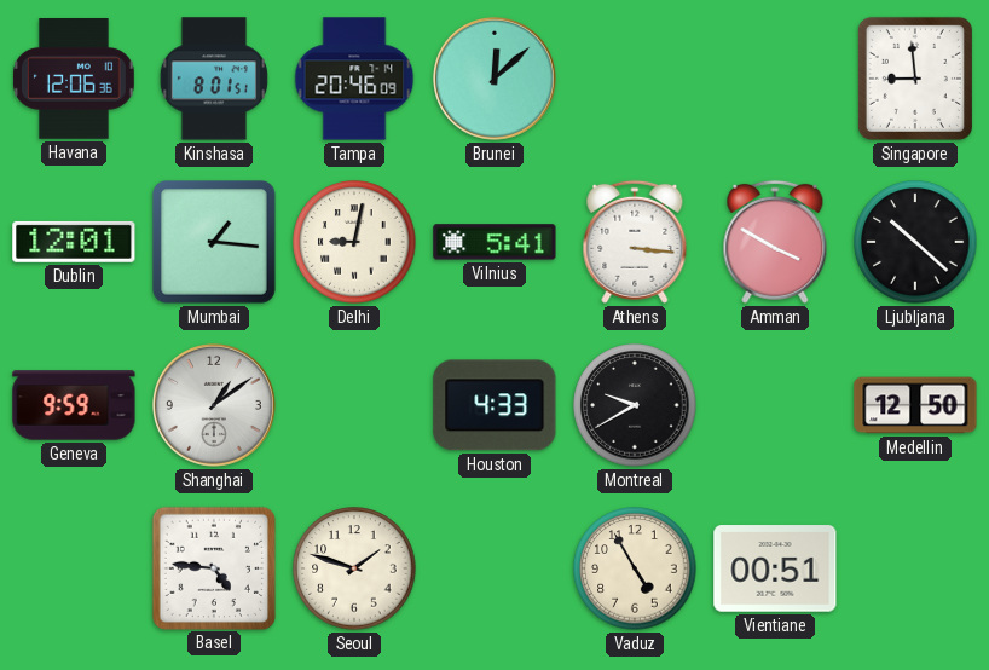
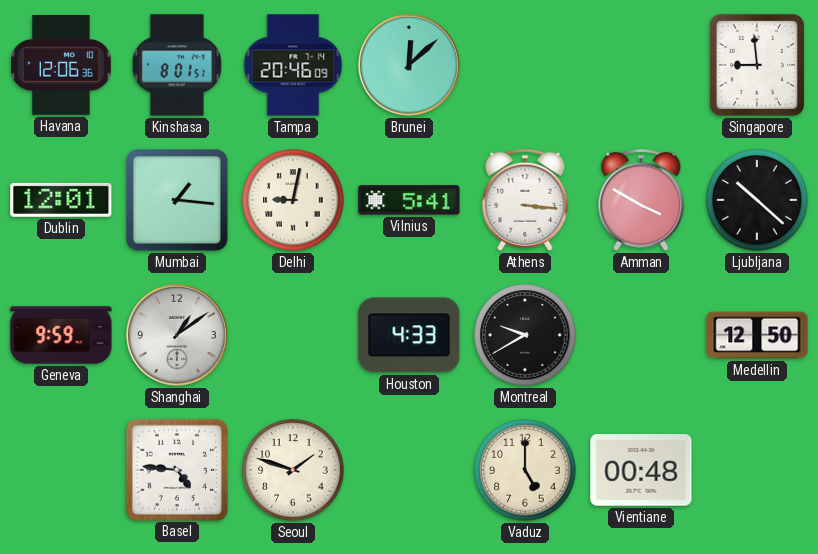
Vaduz: 4:55 -> 5:00 (525, 470)
Vientiane: 00:51 -> 00:48 (641, 470)
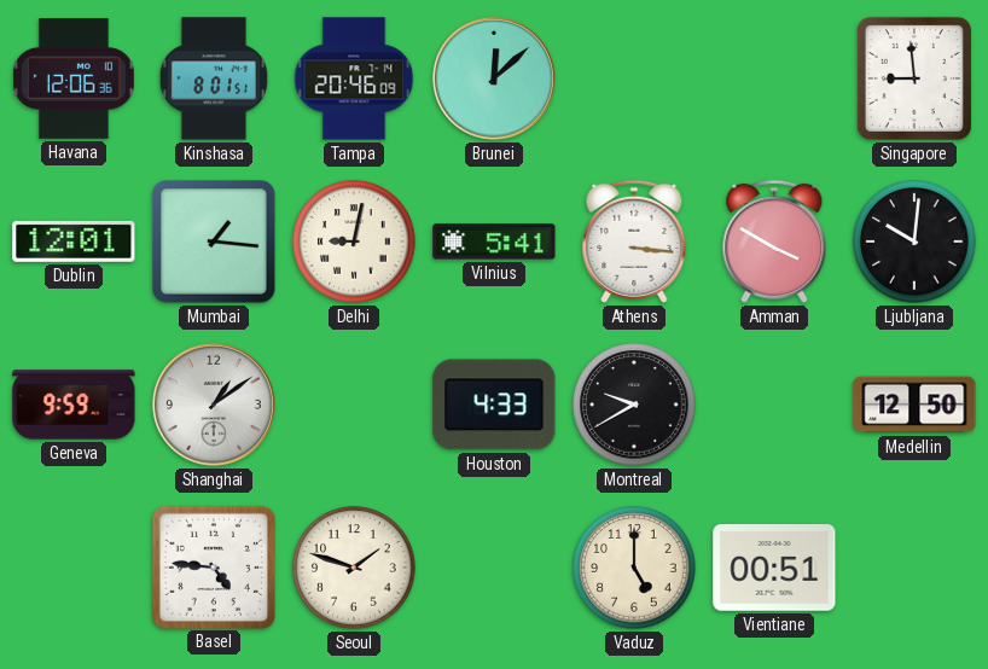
Ljubljana: 10:22 -> 10:01 (914, 242)
Vientiane: 00:48 -> 00:51 (774, 568)
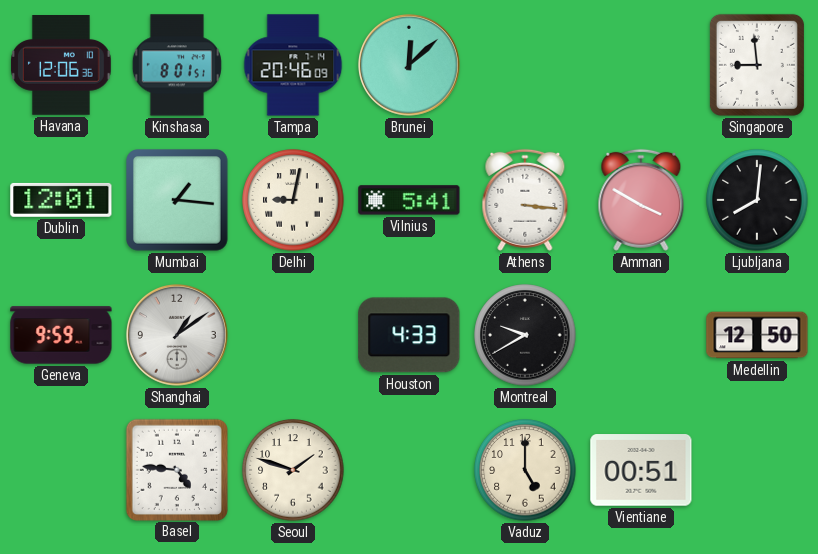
Ljubljana: 10:01 -> 8:01 (757, 200)
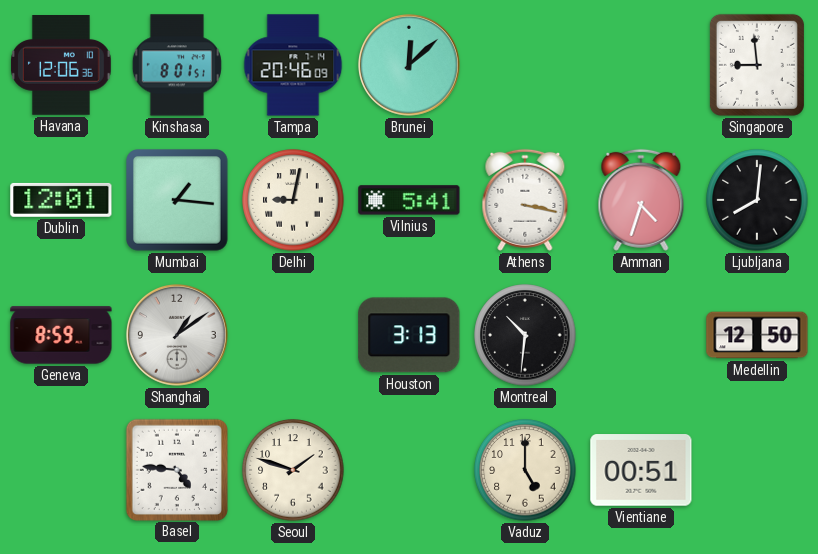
Athens: 3:16 -> 3:17 (525, 200)
Amman: 3:50 -> 4:33 (641, 200)
Geneva: 9:59 -> 8:59 (61, 335)
Houston: 4:33 -> 3:13 (409, 335)
Montreal: 9:40 -> 10:31 (525, 335)
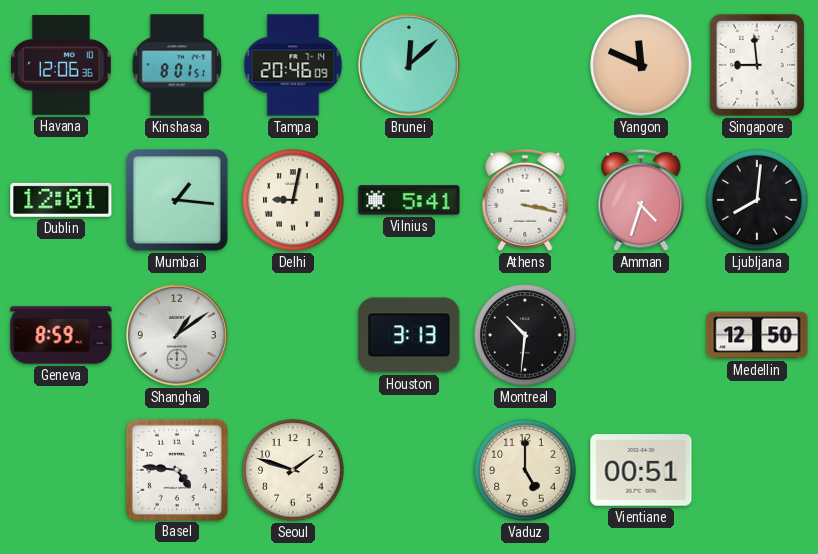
Yangon: none -> 11:49 (641, 65)
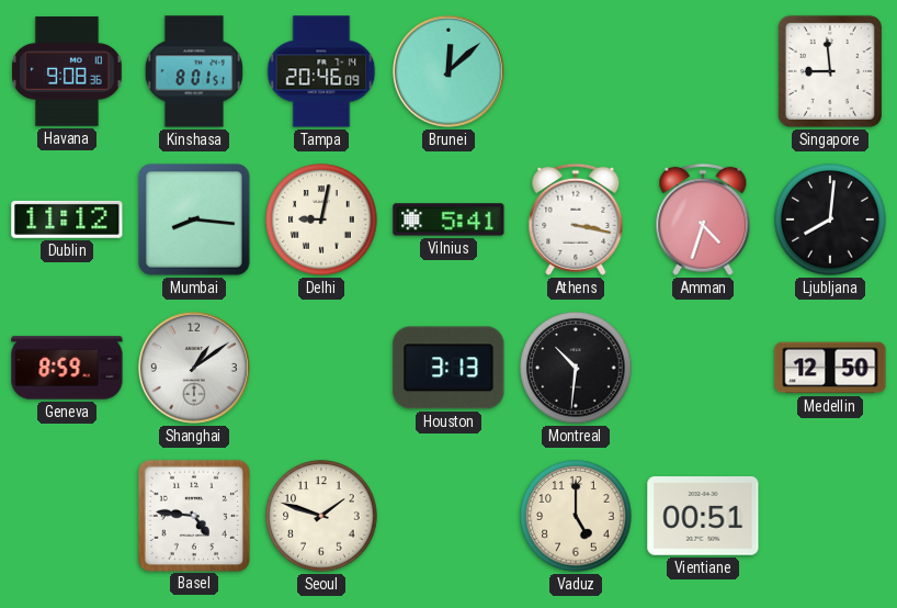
Havana: 12:06 -> 9:08 (68, 72)
Yangon: 11:49 -> none (641, 65)
Dublin: 12:01 -> 11:12 (67, 219)
Mumbai: 1:16 -> 8:16 (195, 221)
